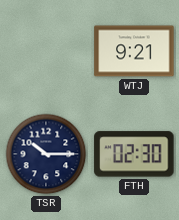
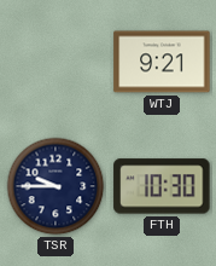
TSR: 10:15 -> 9:45 (56, 186)
FTH: 02:30 -> 10:30 (162, 186)
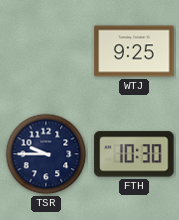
WTJ: 9:21 -> 9:25 (134, 51)
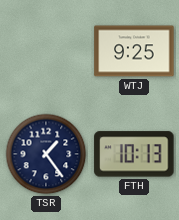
TSR: 9:45 -> 1:24 (46, 154)
FTH: 10:30 -> 10:13 (134, 154)
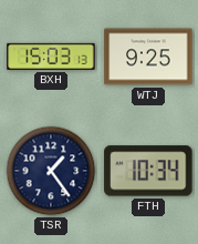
BXH: none -> 15:03 (51, 57)
FTH: 10:13 -> 10:34 (148, 171)
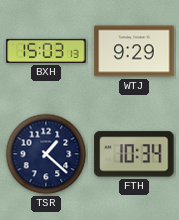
WTJ: 9:25 -> 9:29 (134, 51)
TSR: 1:24 -> 1:22 (46, 154)
